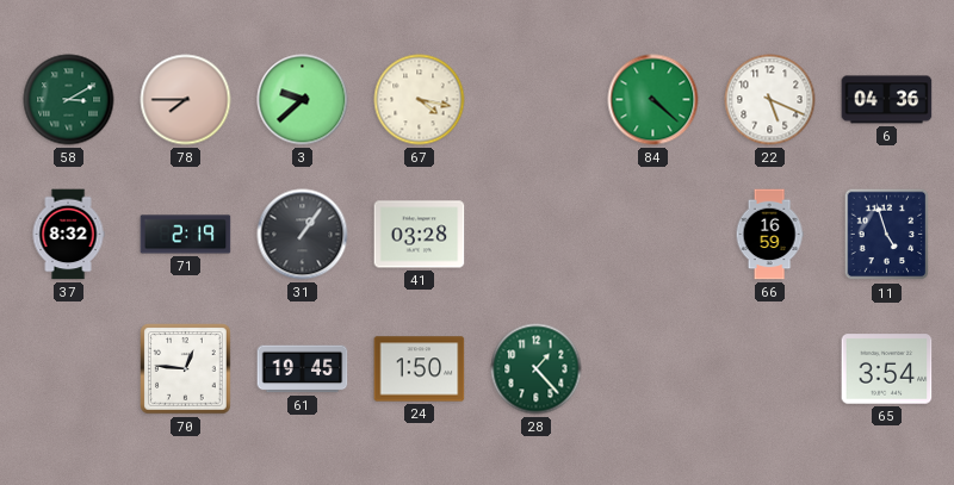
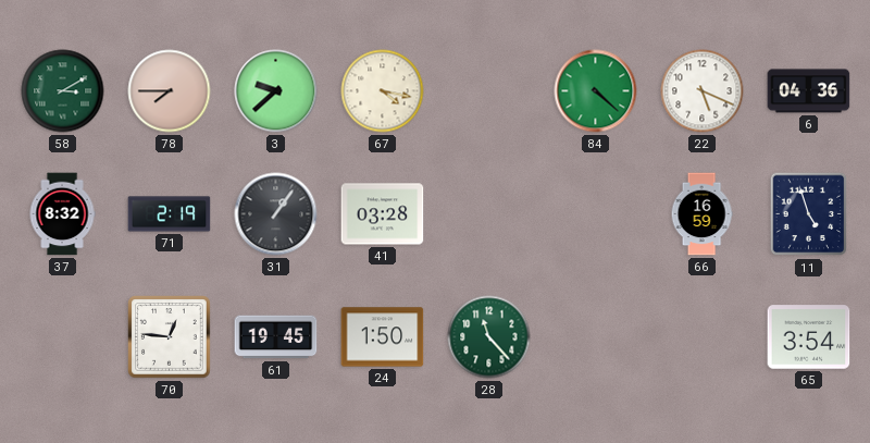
28: 1:23 -> 11:23 (489, 337)
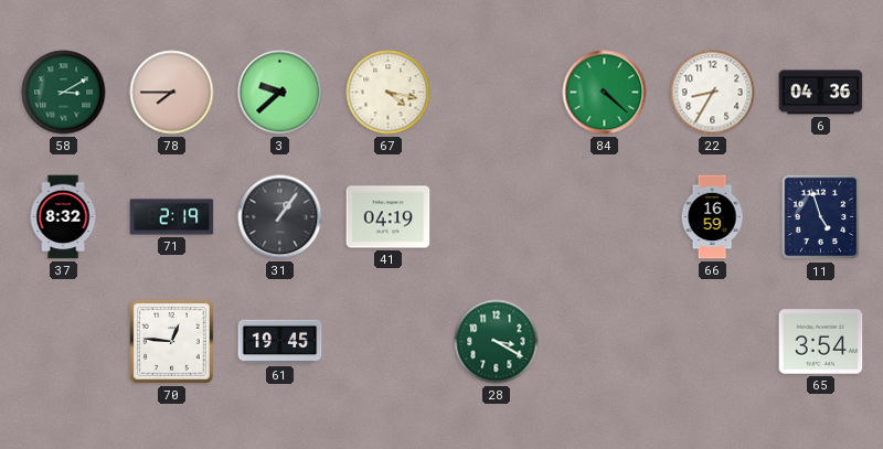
22: 5:19 -> 8:35 (713, 93)
41: 03:28 -> 04:19 (389, 217)
24: 1:50 -> none (383, 337)
28: 11:23 -> 3:20 (497, 342)
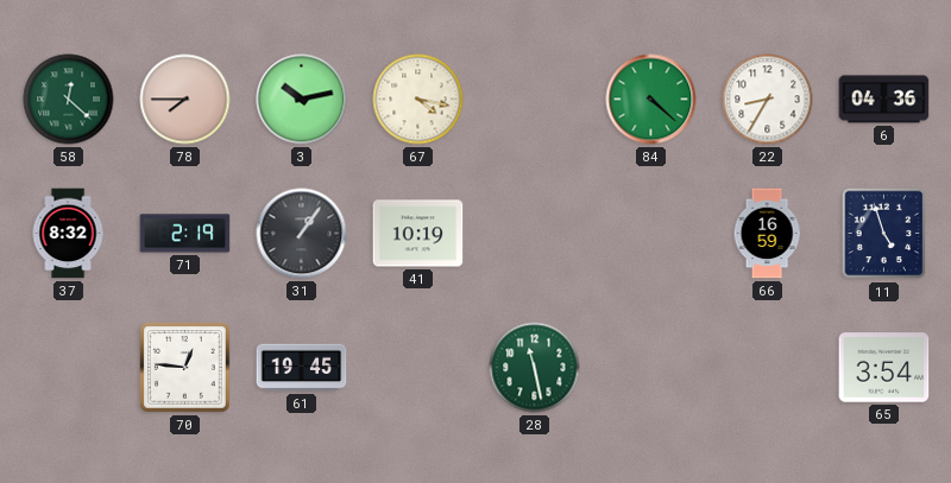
58: 3:10 -> 12:22 (69, 100)
3: 9:38 -> 10:13 (302, 100)
41: 04:19 -> 10:19 (418, 234)
28: 3:20 -> 11:28 (535, 368)
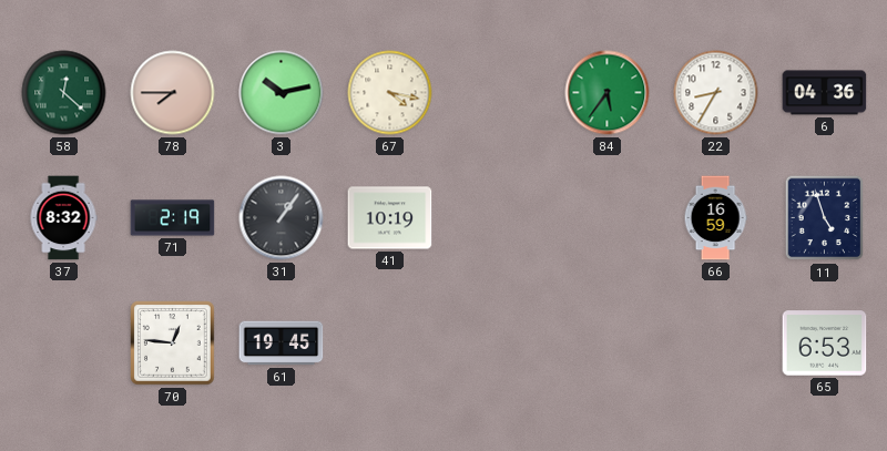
84: 4:22 -> 5:36 (608, 93)
28: 11:28 -> none (535, 368)
65: 3:54 -> 6:53 (825, 344)
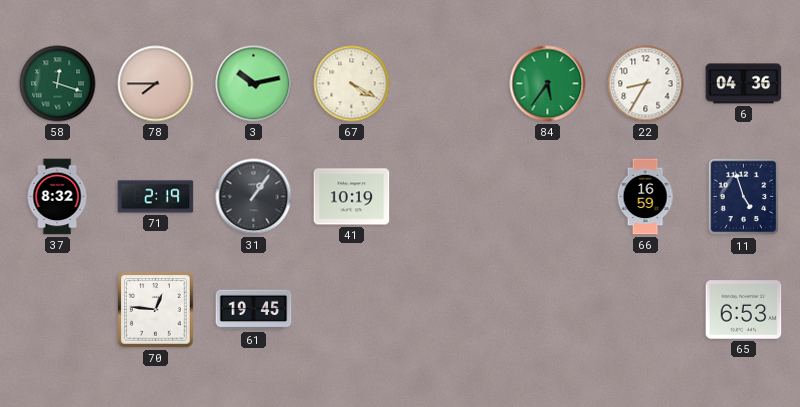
58: 12:22 -> 12:18 (58, 84)
67: 4:17 -> 4:20 (352, 84)
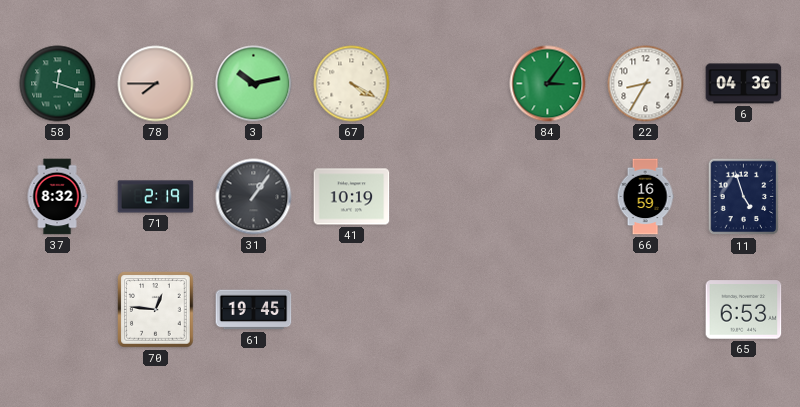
84: 5:36 -> 3:06 (548, 84)
